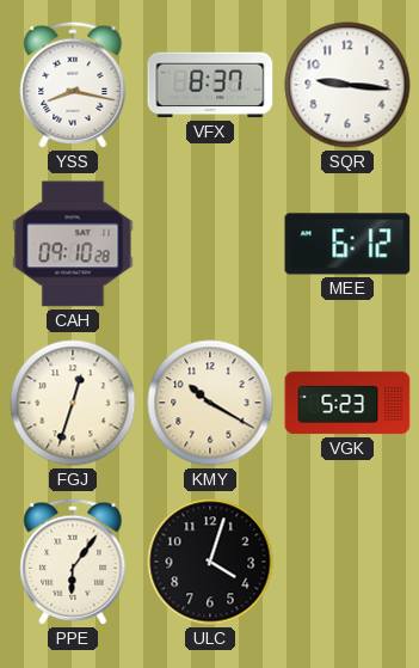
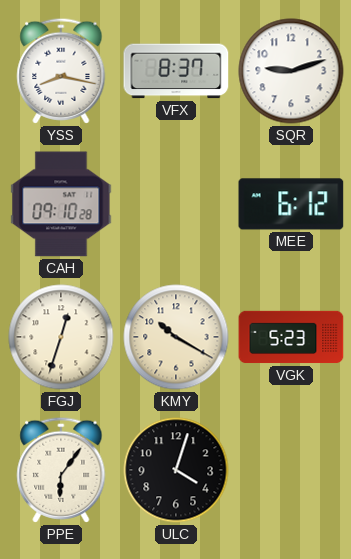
SQR: 9:16 -> 9:12 (291, 71)
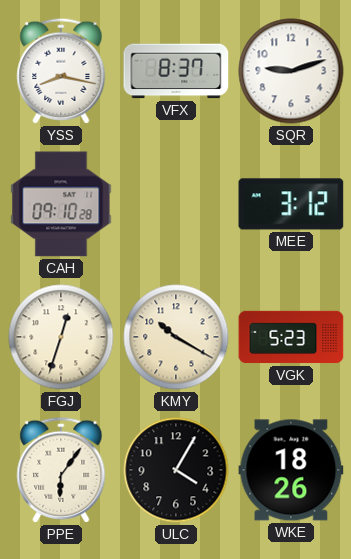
MEE: 6:12 -> 3:12 (291, 204)
ULC: 4:03 -> 4:05 (176, 470)
WKE: none -> 18:26 (291, 470)
